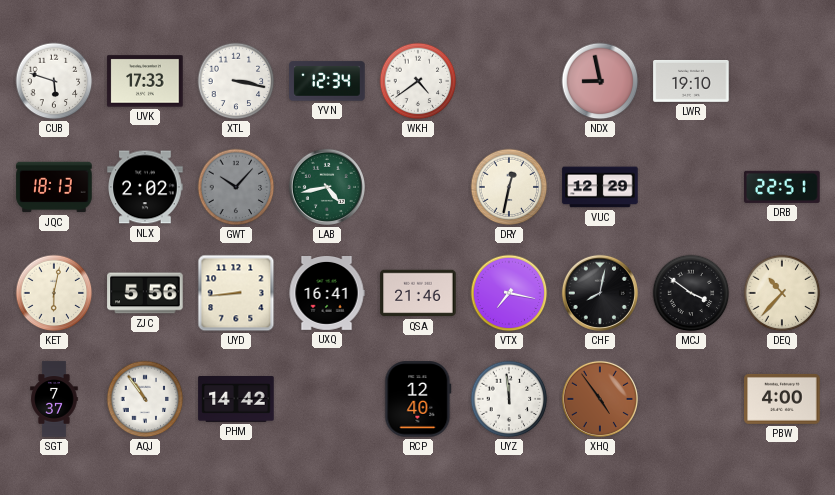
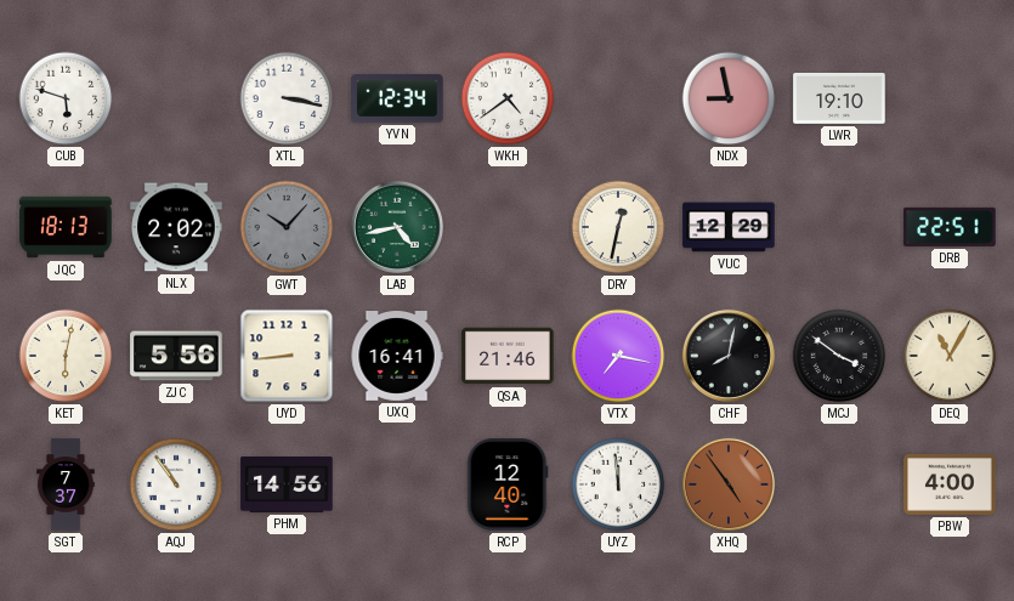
UVK: 17:33 -> none (145, 81)
DEQ: 10:37 -> 11:05 (950, 356)
PHM: 14:42 -> 14:56 (287, 486)
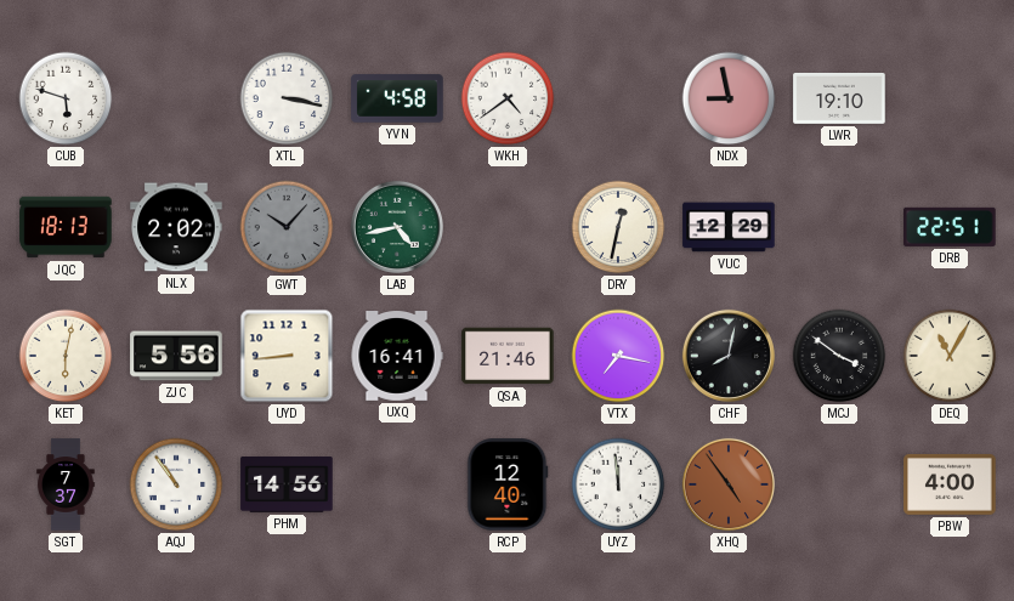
YVN: 12:34 -> 4:58 (397, 98)
